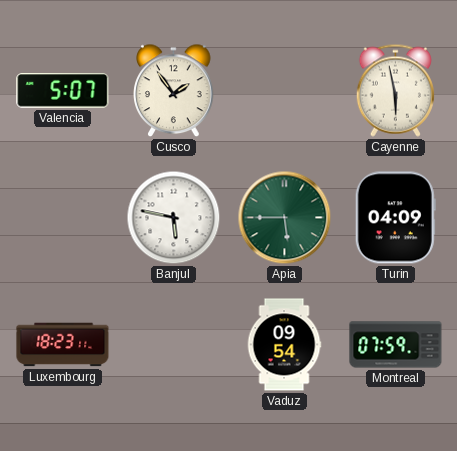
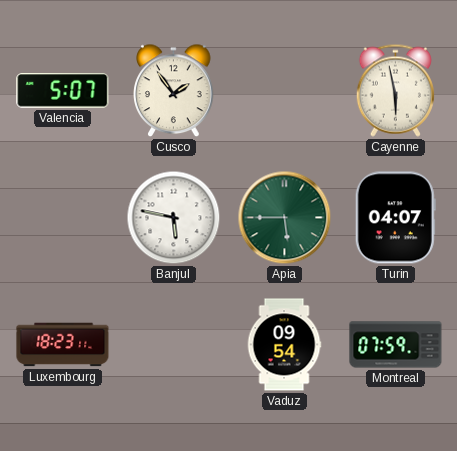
Turin: 04:09 -> 04:07 (395, 218)
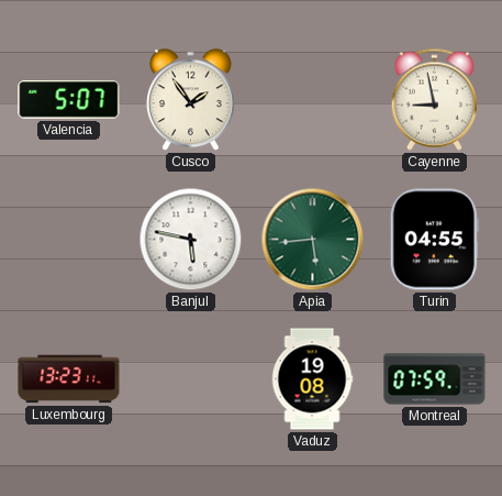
Cayenne: 5:58 -> 8:58 (434, 99)
Apia: 5:45 -> 5:44 (313, 240)
Turin: 04:07 -> 04:55 (434, 240)
Luxembourg: 18:23 -> 13:23 (69, 379)
Vaduz: 09:54 -> 19:08 (312, 379)
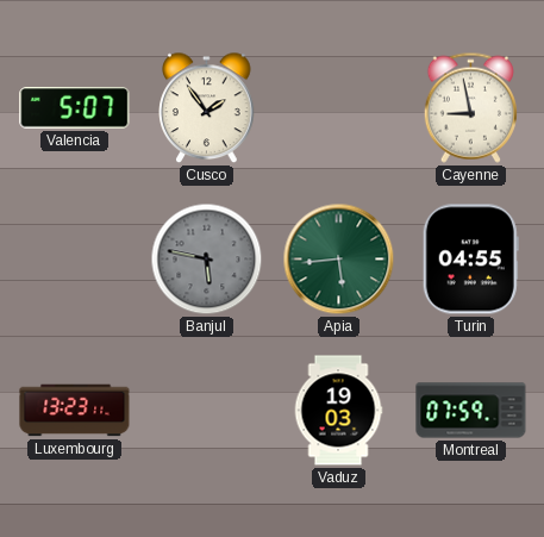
Banjul dial: white -> grey (207, 260)
Vaduz: 19:08 -> 19:03 (338, 411)
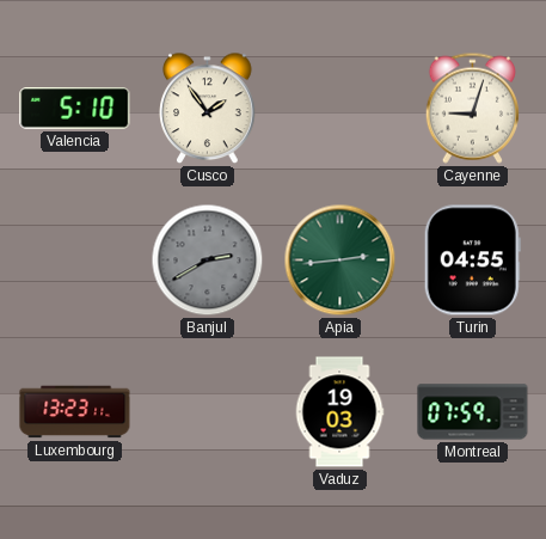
Valencia: 5:07 -> 5:10 (75, 109)
Cayenne: 8:58 -> 9:03 (472, 108)
Banjul: 5:47 -> 2:40 (208, 261)
Apia: 5:44 -> 2:44 (341, 261)
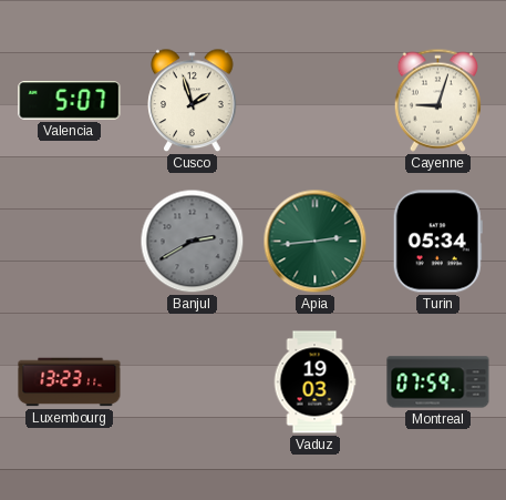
Valencia: 5:10 -> 5:07 (70, 101)
Cusco: 1:54 -> 1:57 (193, 101)
Turin: 04:55 -> 05:34 (437, 242)
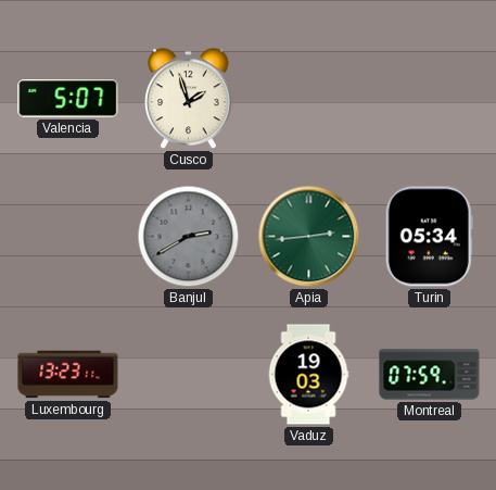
Cayenne: 9:03 -> none (437, 100)
